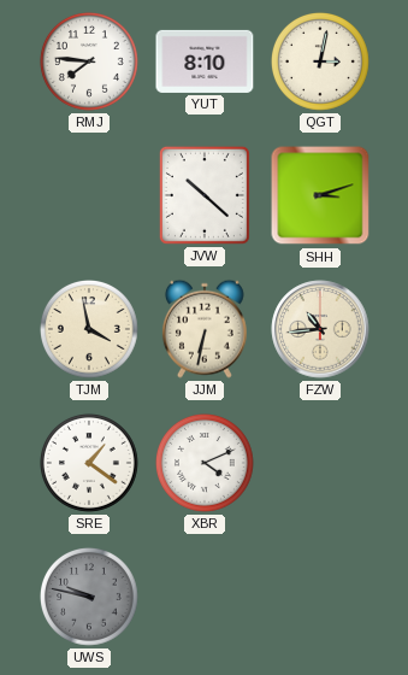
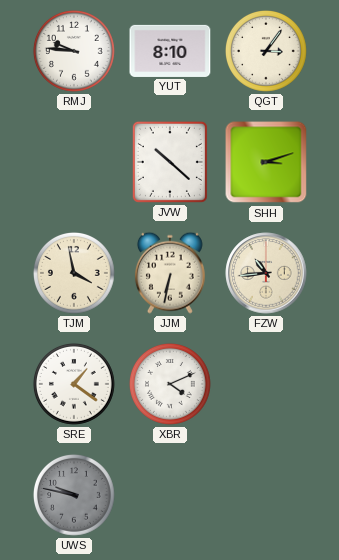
RMJ: 7:46 -> 9:46 (74, 51)
QGT: 3:02 -> 3:06 (266, 51)
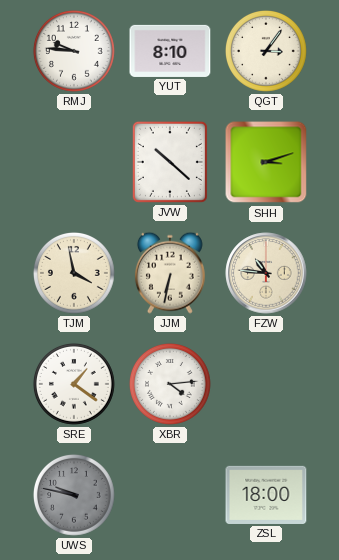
FZW: 10:44 -> 10:46 (266, 273)
XBR: 4:11 -> 4:14 (170, 384)
ZSL: none -> 18:00 (266, 495)
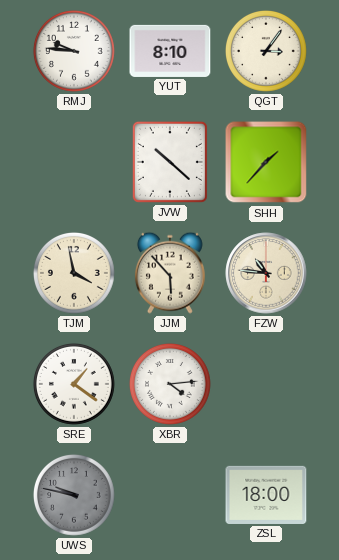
SHH: 3:12 -> 1:37 (266, 162)
JJM: 6:32 -> 5:53 (170, 273)
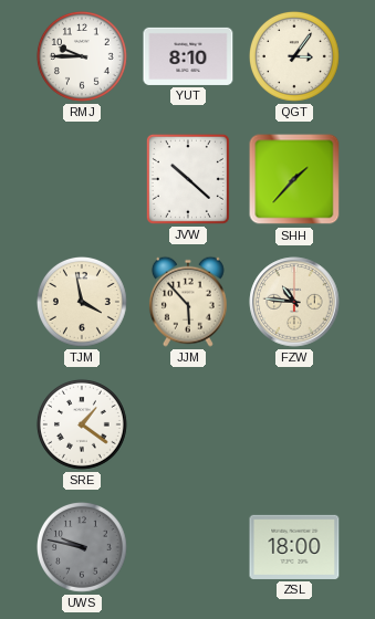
RMJ: 9:46 -> 9:45 (82, 56)
XBR: 4:14 -> none (170, 384)
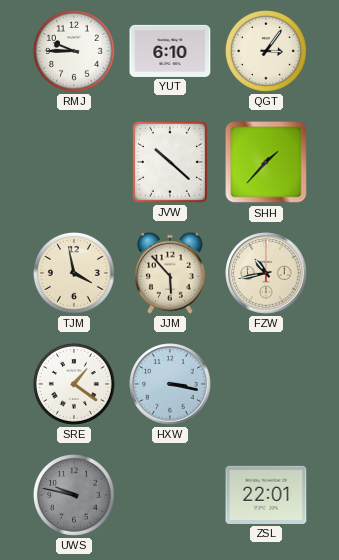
YUT: 8:10 -> 6:10 (170, 51)
FZW: 10:46 -> 10:43 (266, 273)
HXW: none -> 3:17 (170, 384)
ZSL: 18:00 -> 22:01 (266, 495)
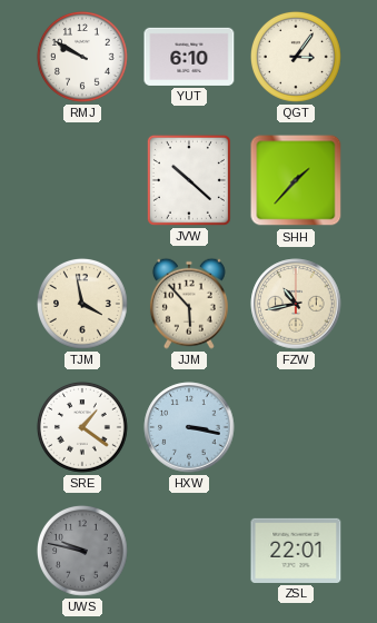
RMJ: 9:45 -> 9:50 (82, 57)
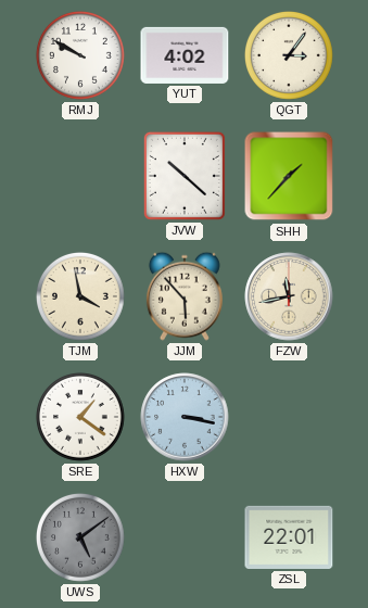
YUT: 6:10 -> 4:02 (185, 55)
FZW: 10:43 -> 11:43 (289, 296)
UWS: 9:47 -> 5:09 (80, 537)
